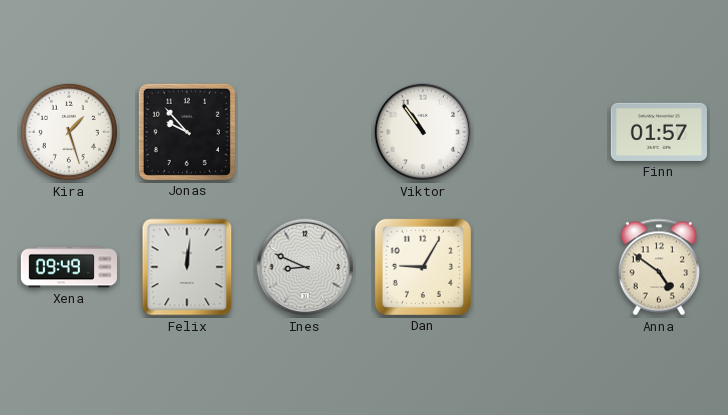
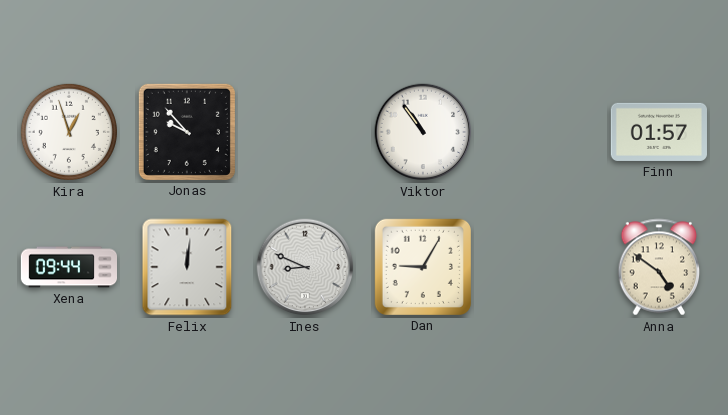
Kira: 1:27 -> 12:57 (69, 132)
Xena: 09:49 -> 09:44 (68, 267)
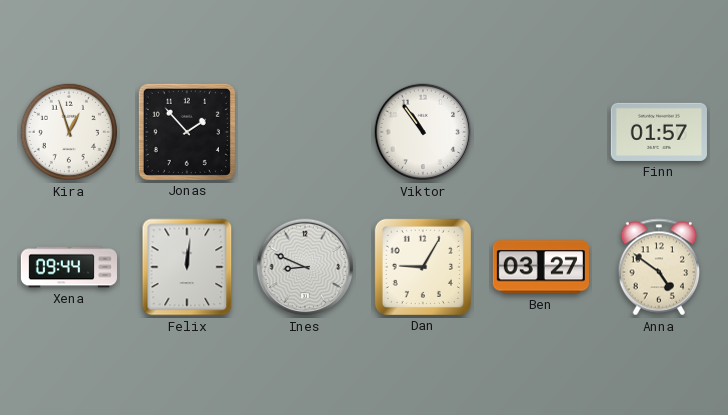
Jonas: 9:53 -> 1:53 (187, 132)
Ben: none -> 03:27 (541, 267)
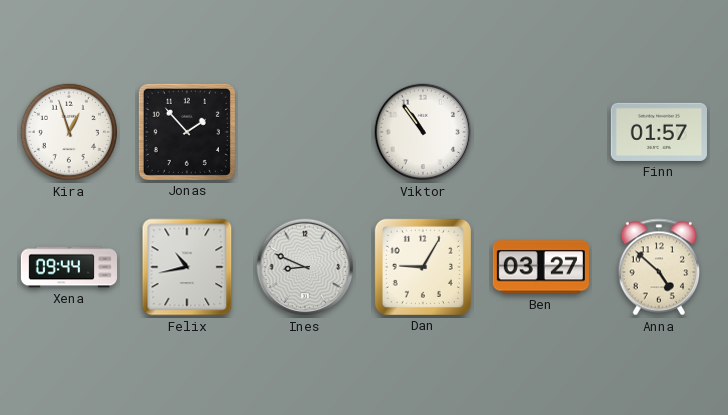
Felix: 12:01 -> 10:43 (187, 267)
Anna: 4:51 -> 4:52 (659, 267)
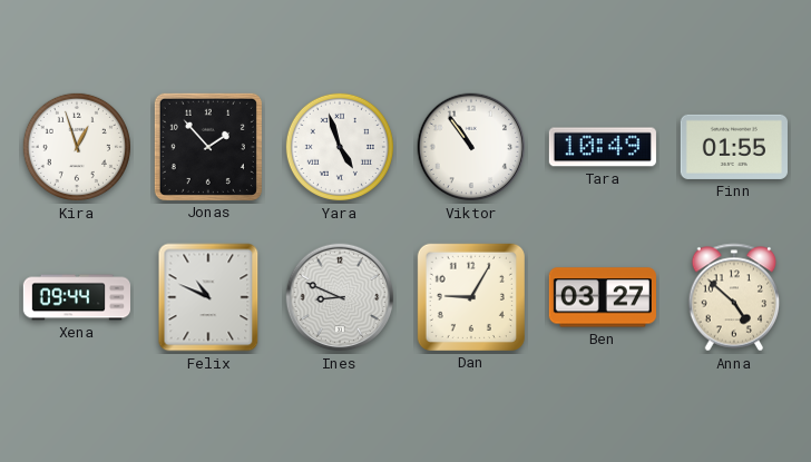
Yara: none -> 4:57 (340, 147)
Tara: none -> 10:49 (603, 147)
Finn: 01:57 -> 01:55 (734, 147)
Felix: 10:43 -> 10:49 (208, 297)
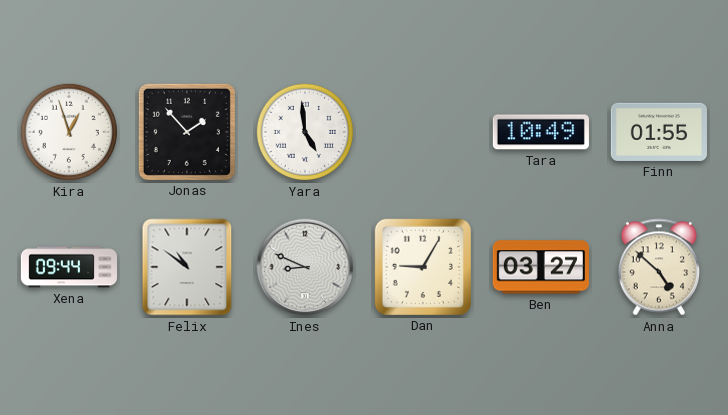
Yara: 4:57 -> 4:59 (305, 132)
Viktor: 10:54 -> none (471, 147)
Felix: 10:49 -> 10:51 (187, 267)
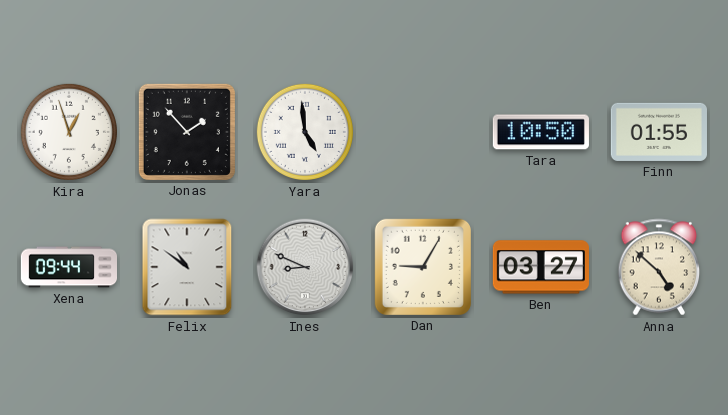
Tara: 10:49 -> 10:50 (541, 132)
